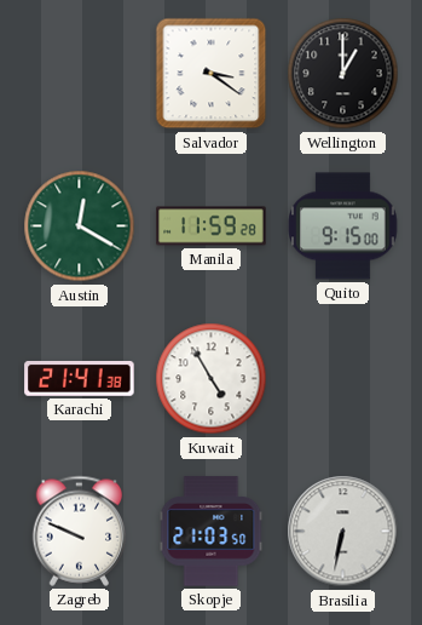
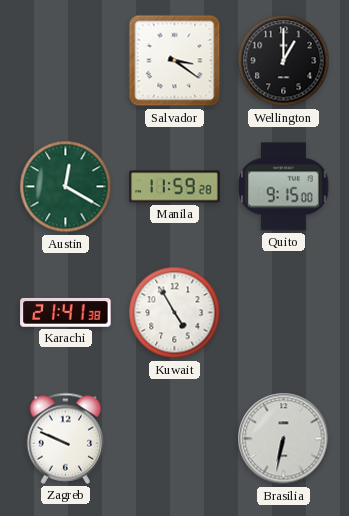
Skopje: 21:03 -> none (212, 532)
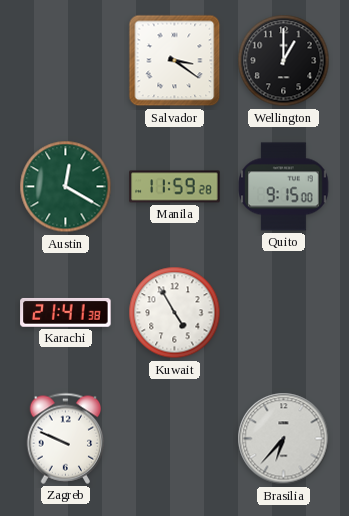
Brasilia: 6:32 -> 6:37 (284, 439)
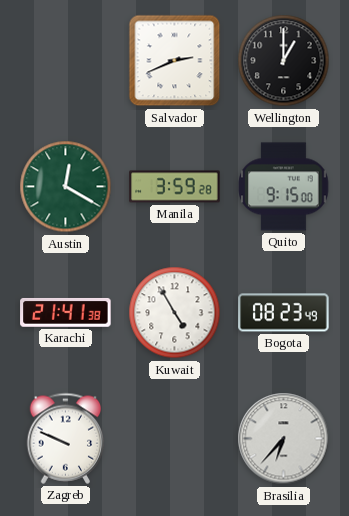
Salvador: 3:21 -> 2:41 (175, 61)
Manila: 11:59 -> 3:59 (175, 187)
Bogota: none -> 08:23 (284, 313)
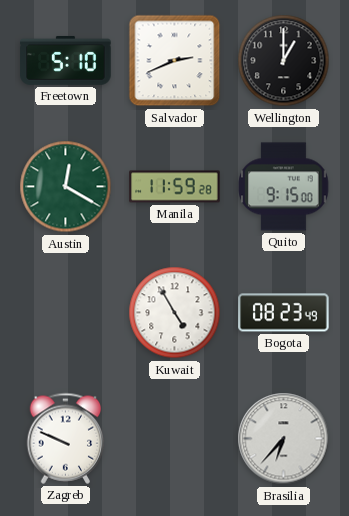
Freetown: none -> 5:10 (66, 60)
Manila: 3:59 -> 11:59 (175, 187)
Karachi: 21:41 -> none (66, 313)
